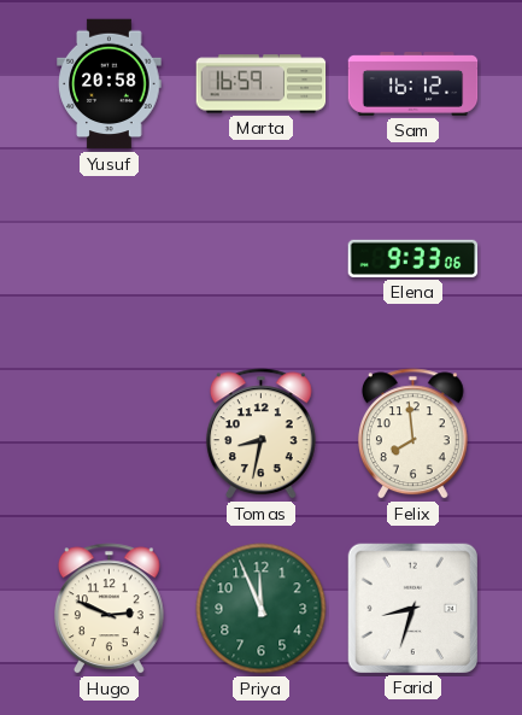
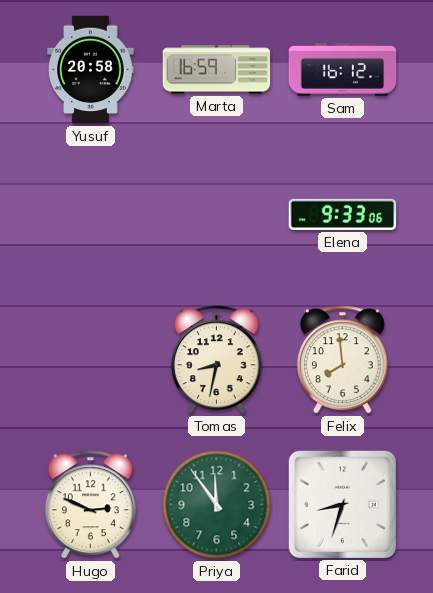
Priya: 11:56 -> 11:54 (217, 505)
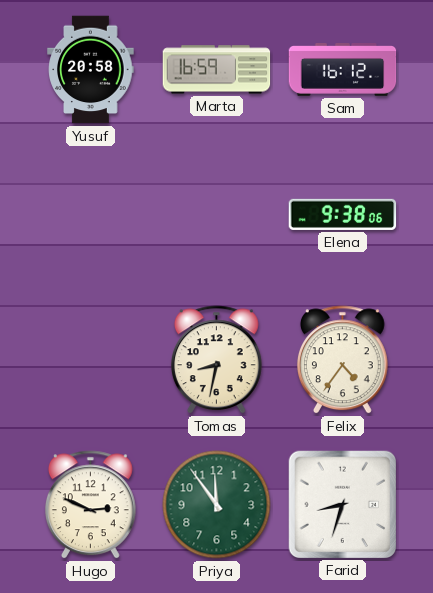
Elena: 9:33 -> 9:38 (343, 214)
Felix: 7:59 -> 4:36 (342, 360)
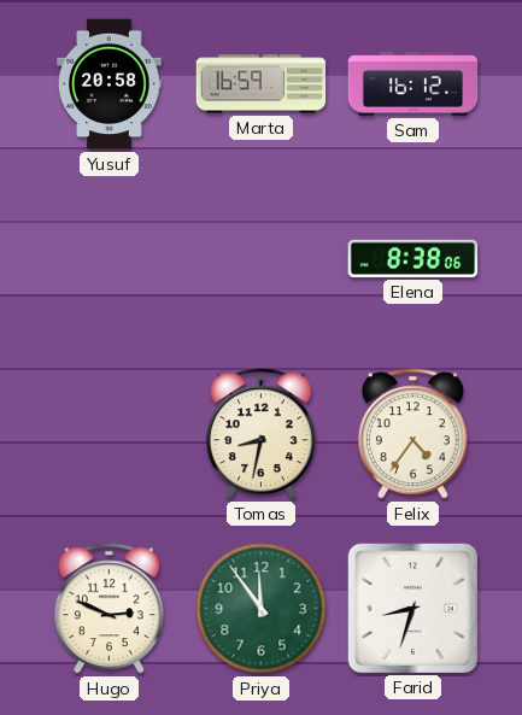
Elena: 9:38 -> 8:38 (414, 258)
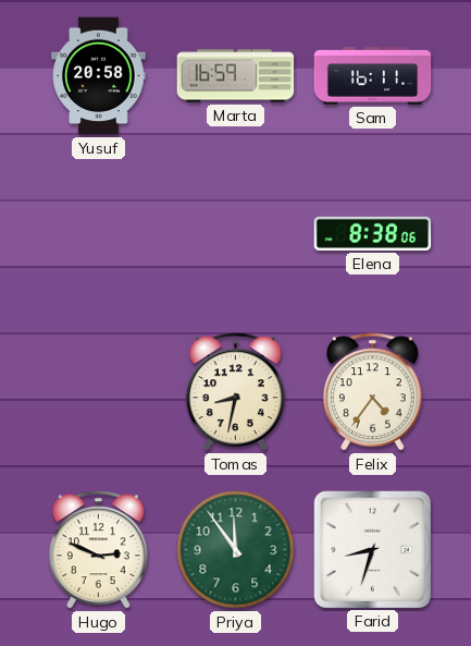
Sam: 16:12 -> 16:11 (373, 76)
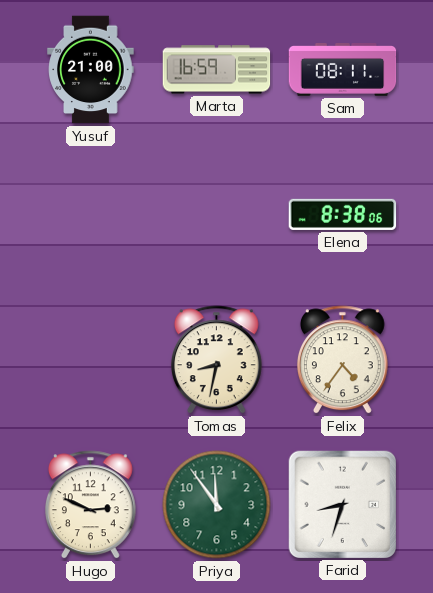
Yusuf: 20:58 -> 21:00 (91, 70)
Sam: 16:11 -> 08:11 (343, 70)
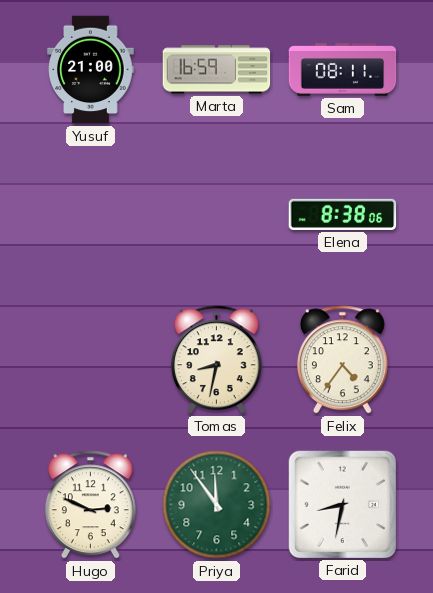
Farid: 8:33 -> 8:32 (342, 504)
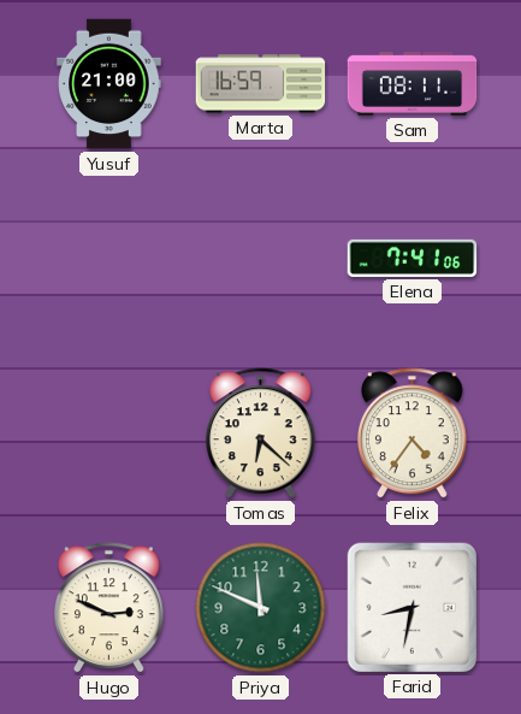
Elena: 8:38 -> 7:41 (413, 258)
Tomas: 8:32 -> 6:22 (260, 433)
Priya: 11:54 -> 11:49 (261, 608)
